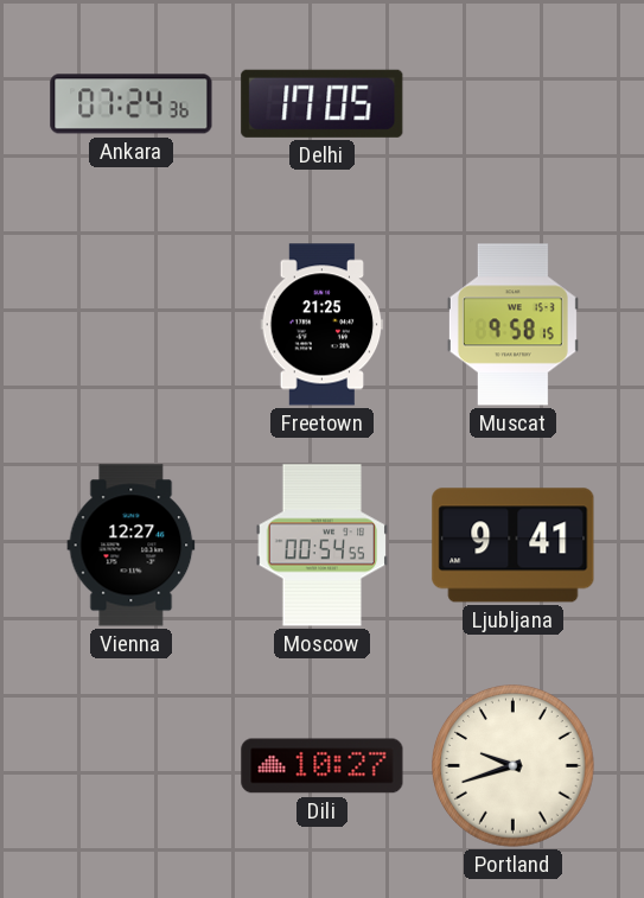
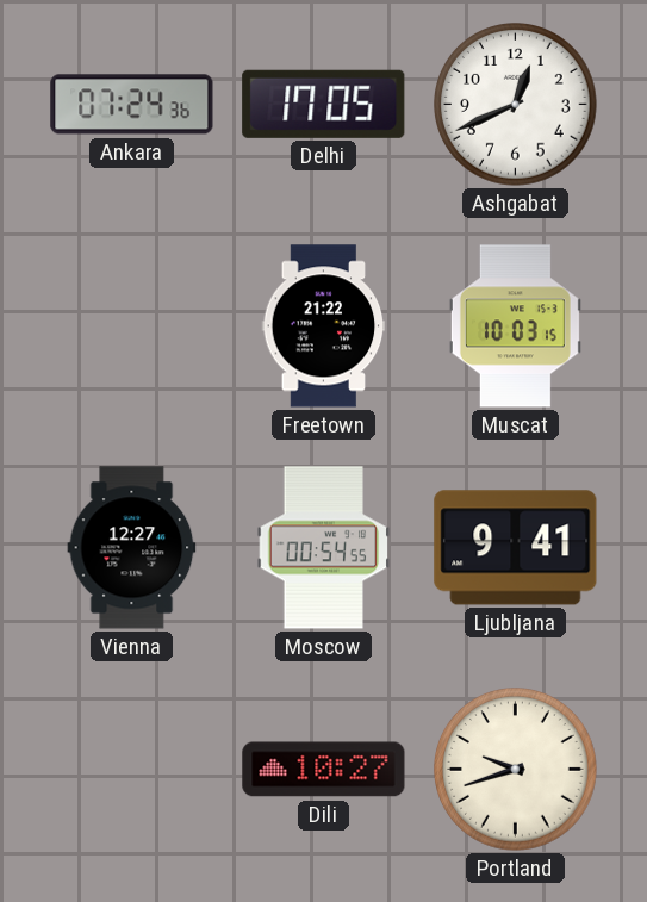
Ashgabat: none -> 12:41 (516, 105)
Freetown: 21:25 -> 21:22 (324, 326)
Muscat: 9:58 -> 10:03 (515, 326)
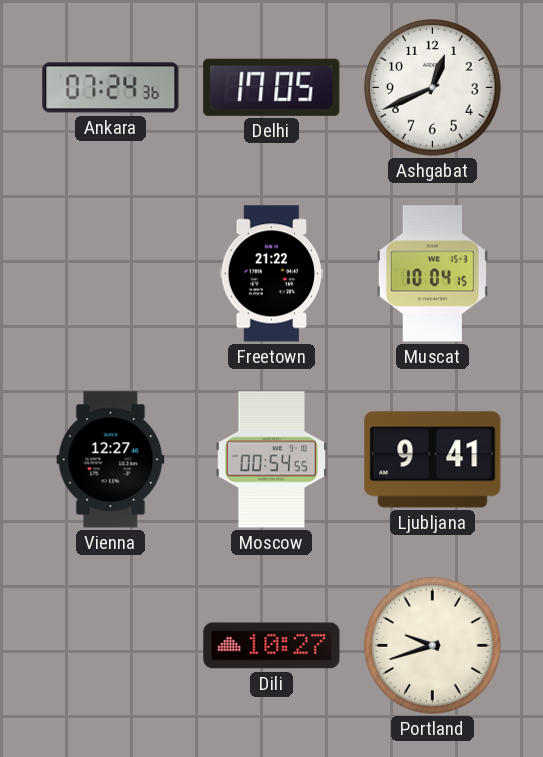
Muscat: 10:03 -> 10:04 (432, 274)
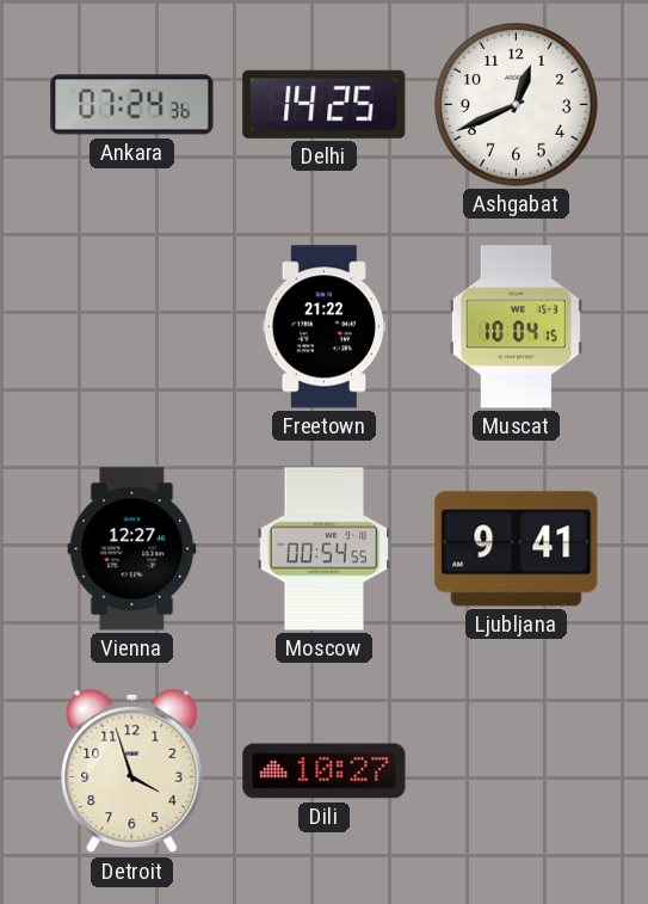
Delhi: 17:05 -> 14:25 (325, 104)
Detroit: none -> 3:57 (132, 771)
Portland: 9:42 -> none (433, 646)
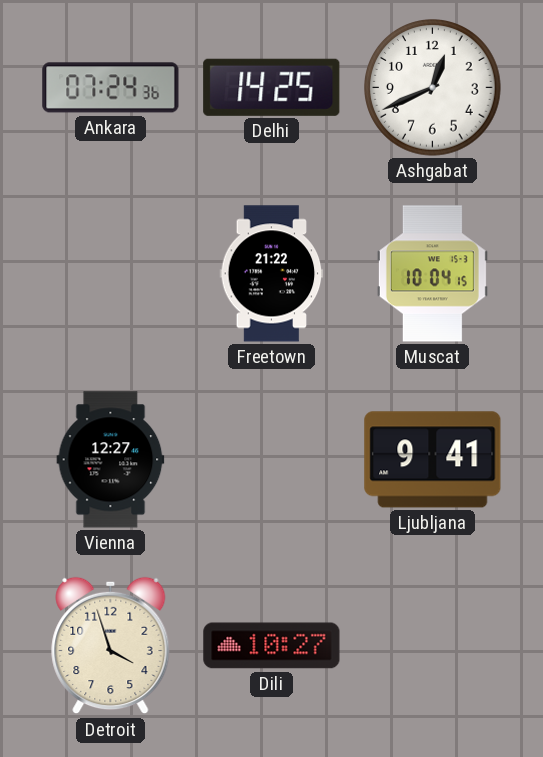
Moscow: 00:54 -> none (325, 549)
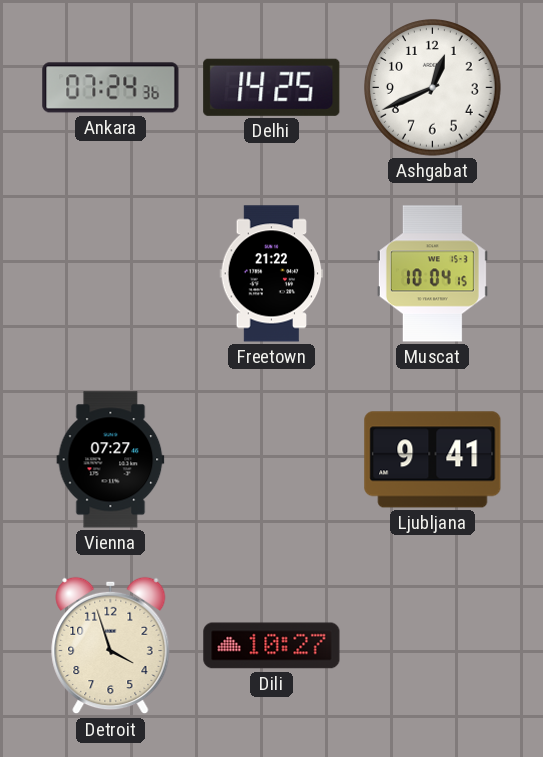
Vienna: 12:27 -> 07:27 (111, 460)
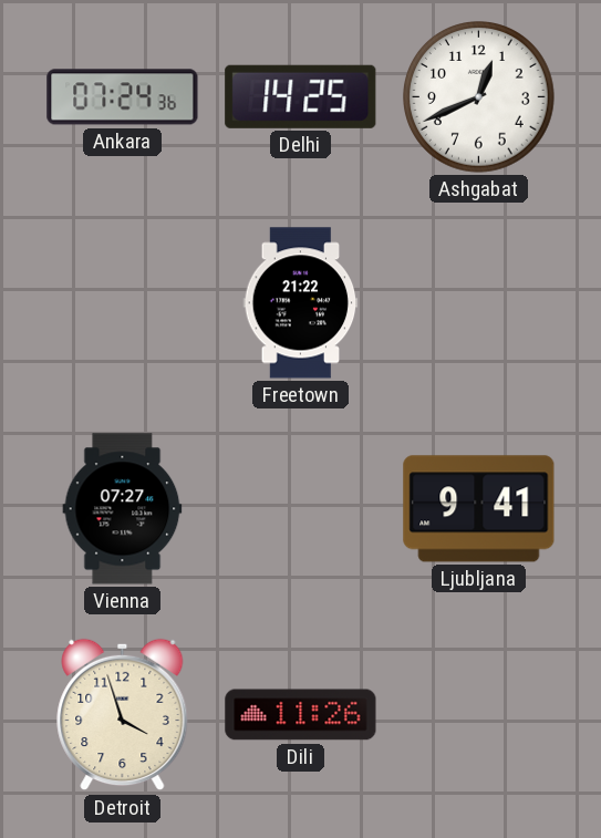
Muscat: 10:04 -> none (432, 274)
Dili: 10:27 -> 11:26 (301, 715)
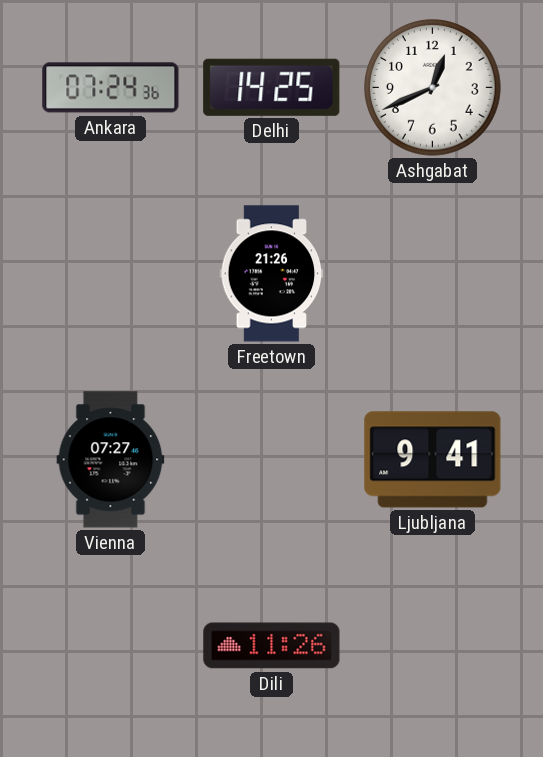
Freetown: 21:22 -> 21:26 (272, 274)
Detroit: 3:57 -> none (123, 715)
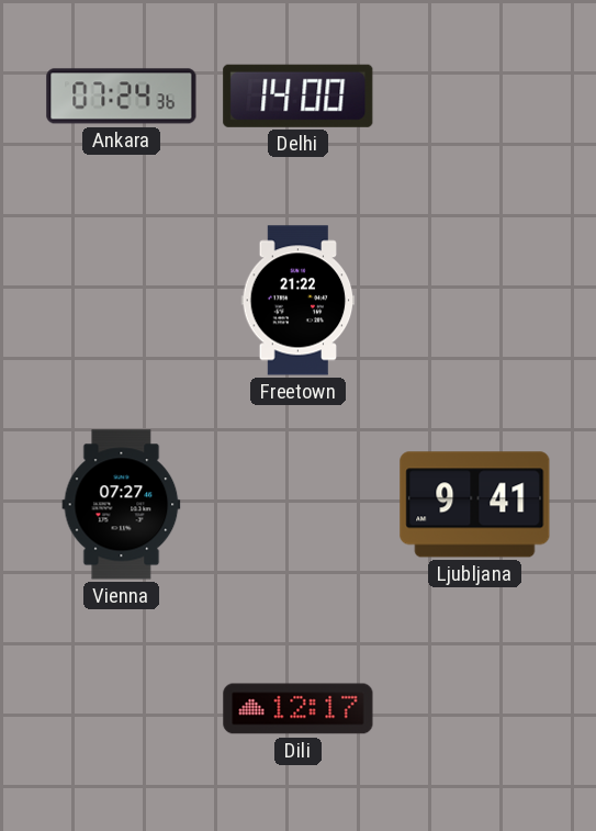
Delhi: 14:25 -> 14:00 (299, 96)
Ashgabat: 12:41 -> none (433, 88)
Freetown: 21:26 -> 21:22 (299, 301)
Dili: 11:26 -> 12:17 (299, 709)
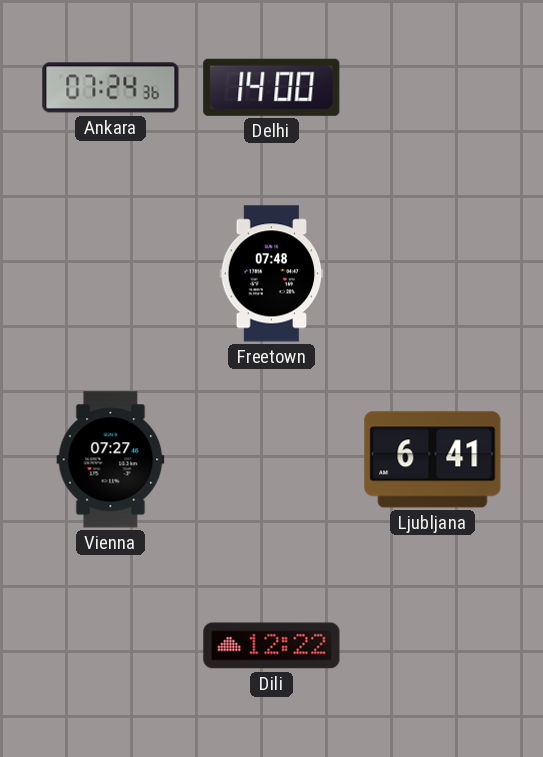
Freetown: 21:22 -> 07:48 (272, 274)
Ljubljana: 9:41 -> 6:41 (433, 460)
Dili: 12:17 -> 12:22 (272, 646)
